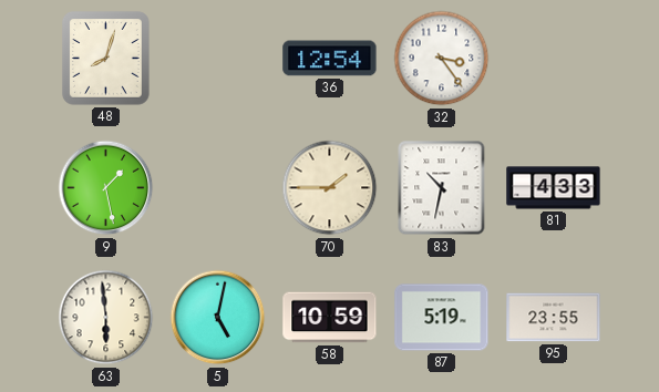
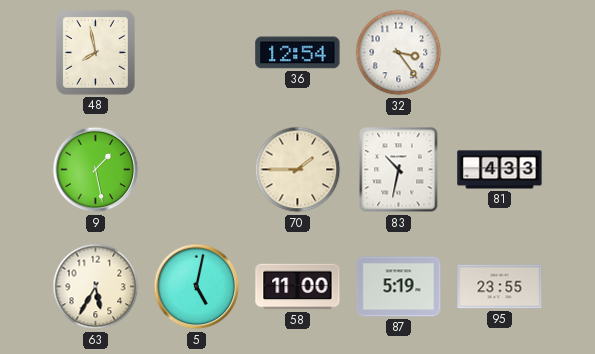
48: 8:03 -> 7:58 (95, 52)
63: 5:59 -> 5:35 (96, 287)
58: 10:59 -> 11:00 (298, 287)
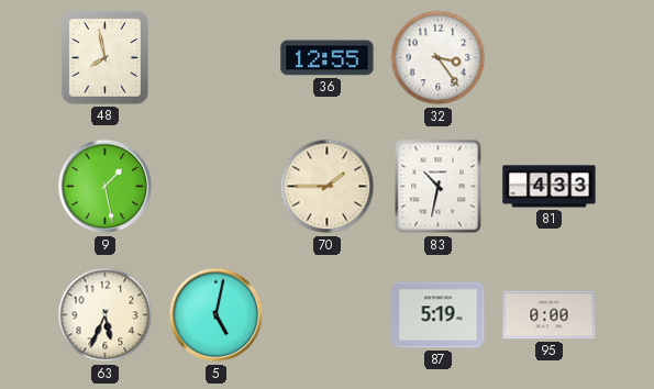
36: 12:54 -> 12:55 (328, 58)
63: 5:35 -> 5:34 (106, 315)
58: 11:00 -> none (298, 287)
95: 23:55 -> 0:00 (550, 315)
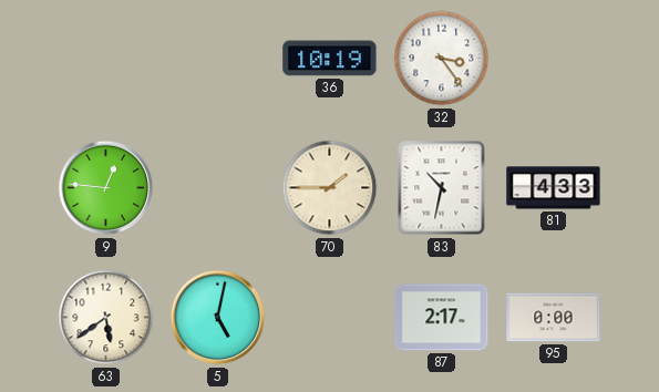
48: 7:58 -> none (104, 57)
36: 12:55 -> 10:19 (330, 59)
9: 1:28 -> 12:46 (106, 188)
63: 5:34 -> 5:39 (106, 318)
87: 5:19 -> 2:17 (442, 318)
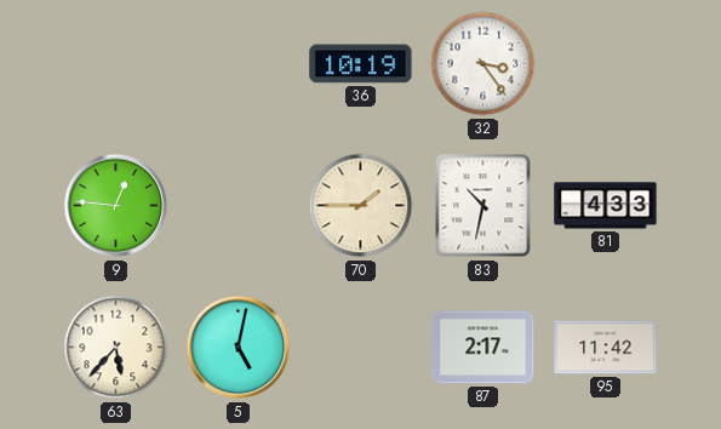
63: 5:39 -> 5:37 (116, 348)
95: 0:00 -> 11:42 (606, 348)
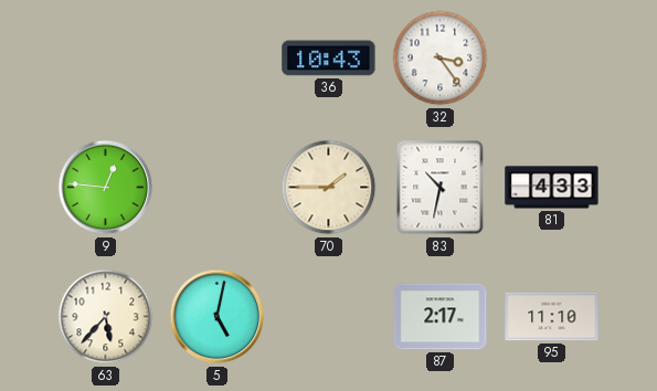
36: 10:19 -> 10:43 (329, 59)
95: 11:42 -> 11:10 (552, 317)
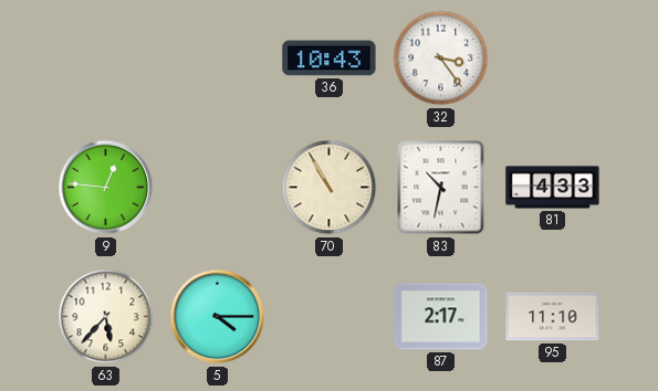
70: 1:45 -> 10:55 (330, 188)
5: 5:02 -> 4:15 (218, 317)
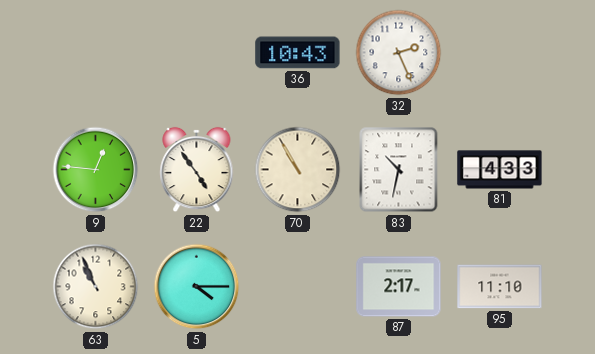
32: 3:24 -> 2:26 (399, 53)
22: none -> 4:54 (197, 170)
63: 5:37 -> 10:56 (96, 287)
